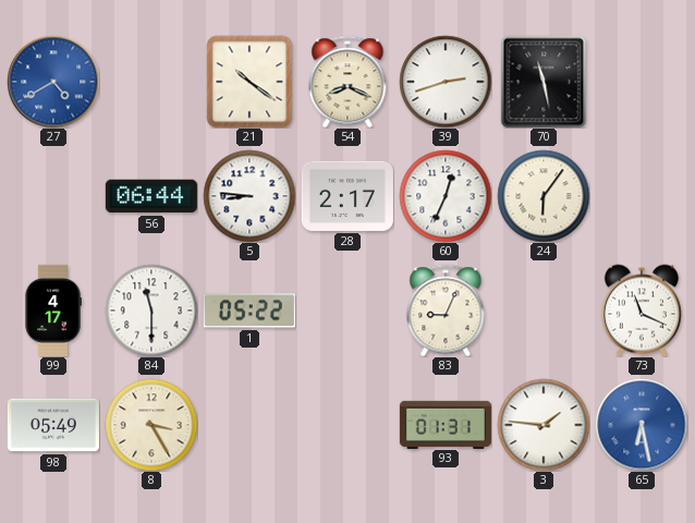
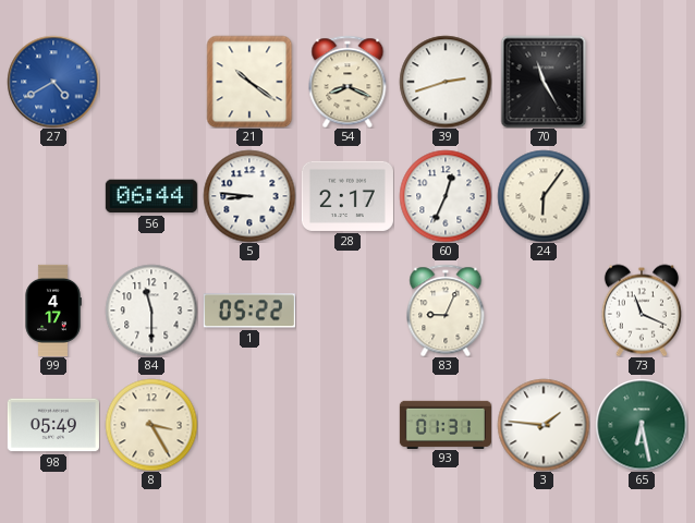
70: 11:28 -> 11:25 (544, 82)
65 dial: blue -> green (642, 425)
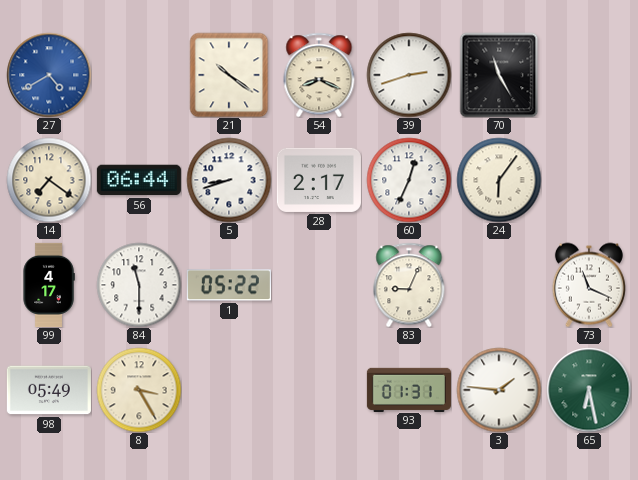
14: none -> 7:21 (49, 180)
5: 8:46 -> 8:42 (229, 180)
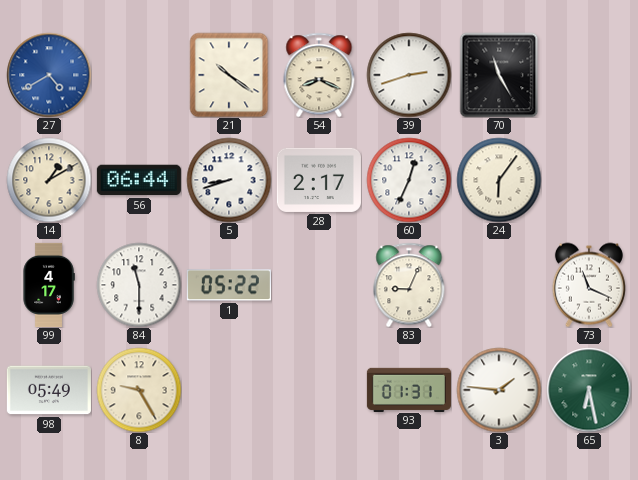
14: 7:21 -> 1:10 (49, 180)
8: 3:25 -> 9:25 (139, 390)
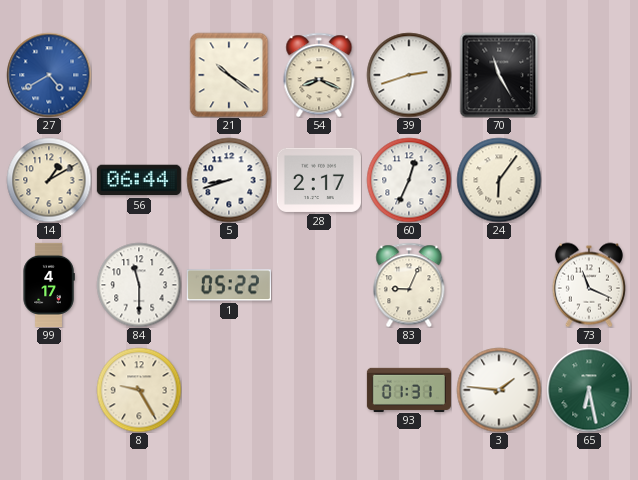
98: 05:49 -> none (49, 390)
